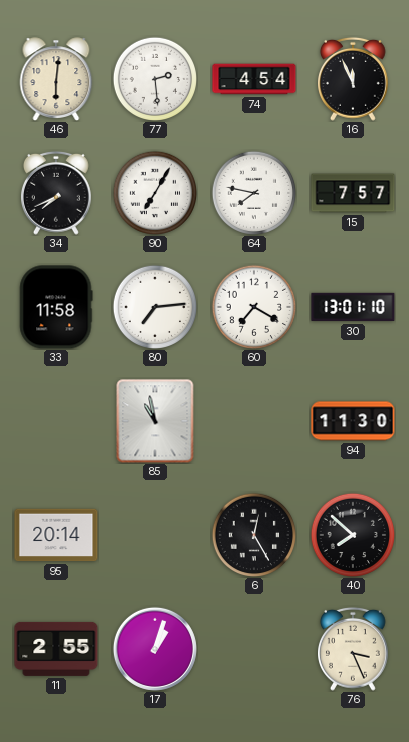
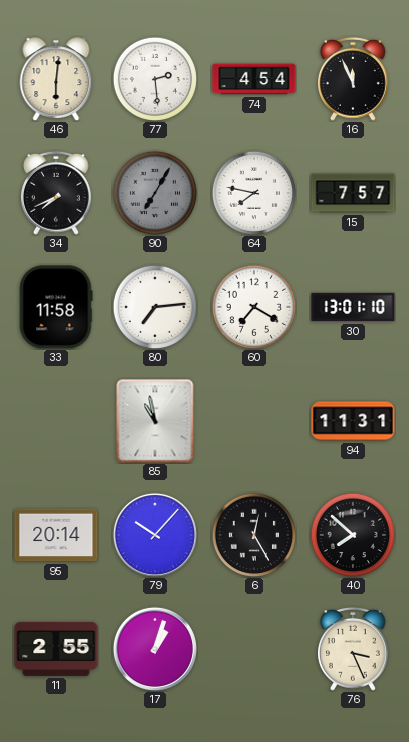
90 dial: white -> grey (154, 192)
94: 11:30 -> 11:31 (353, 421)
79: none -> 10:07 (155, 535)
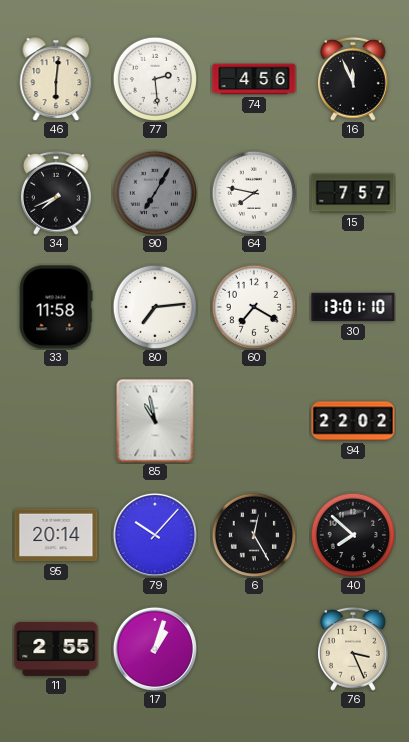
74: 4:54 -> 4:56 (254, 79)
94: 11:31 -> 22:02 (353, 421)
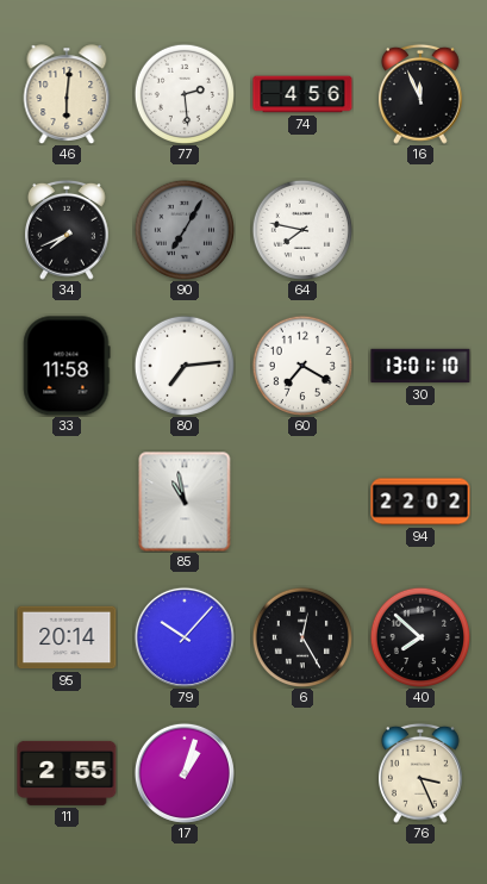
15: 7:57 -> none (353, 193)
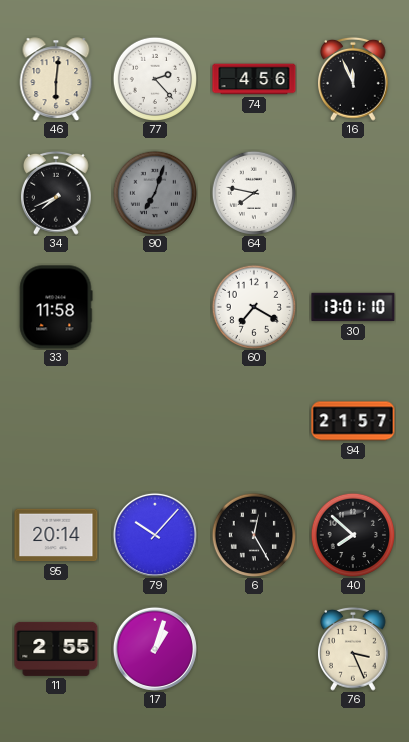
77: 2:29 -> 2:23 (154, 78)
90: 7:05 -> 7:03 (154, 192)
80: 7:14 -> none (183, 365)
85: 10:58 -> none (185, 502)
94: 22:02 -> 21:57 (353, 421)
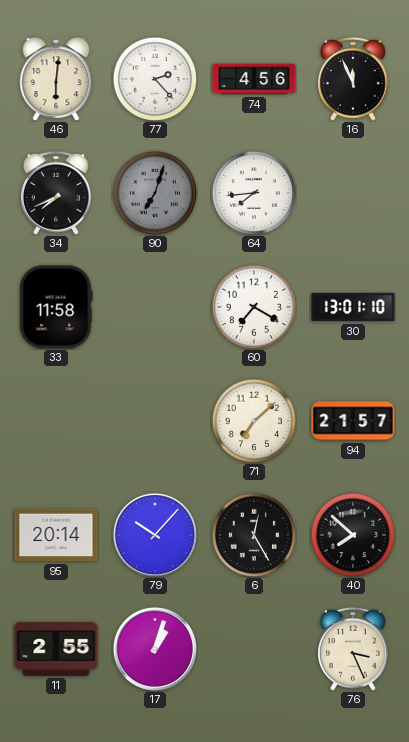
64: 7:47 -> 7:44 (253, 192)
71: none -> 7:08 (253, 420)
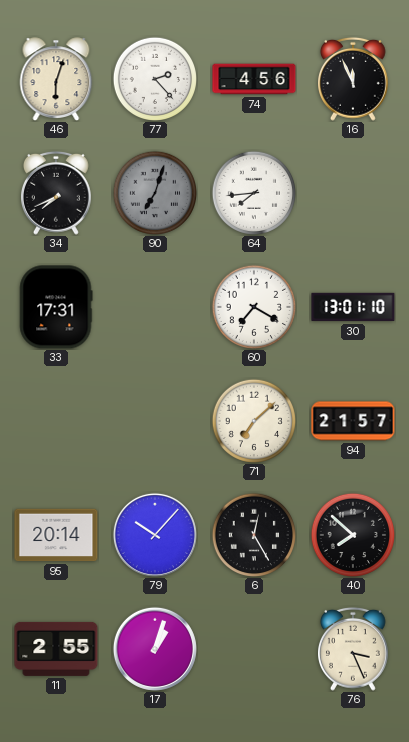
46: 6:01 -> 6:03 (56, 79)
33: 11:58 -> 17:31 (56, 307)
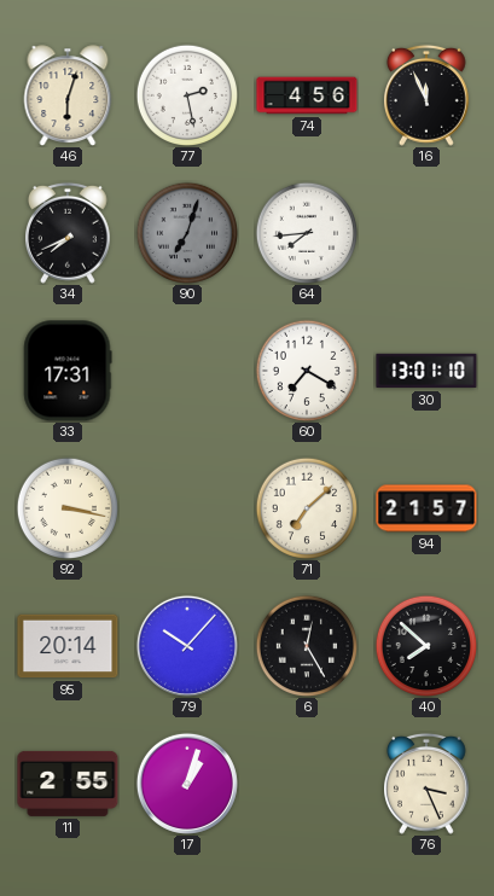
77: 2:23 -> 2:28 (186, 94)
92: none -> 3:17 (66, 507)
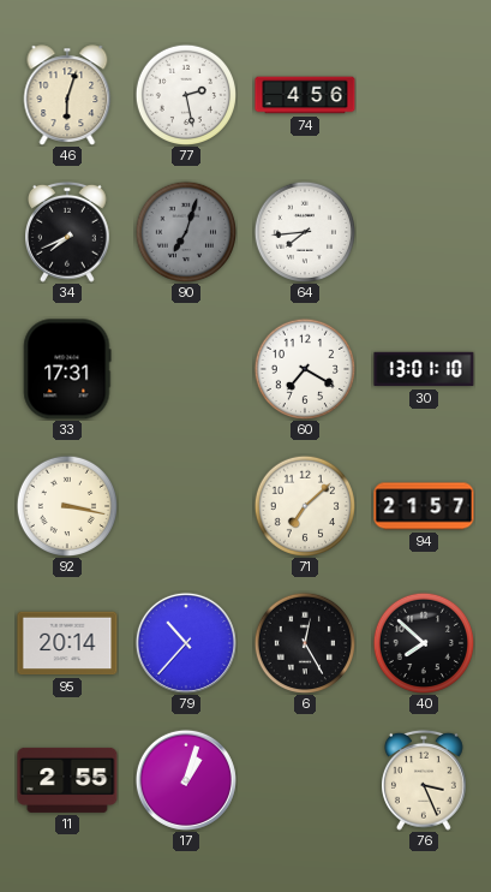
16: 11:56 -> none (428, 95)
79: 10:07 -> 10:37 (186, 643)
